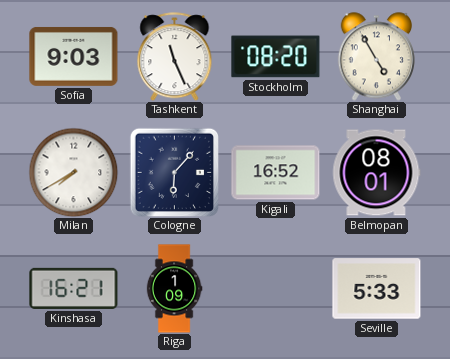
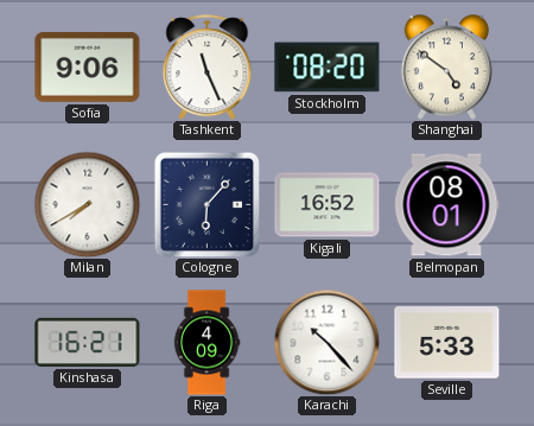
Sofia: 9:03 -> 9:06 (88, 66)
Shanghai: 4:55 -> 4:51 (446, 68)
Riga: 1:09 -> 4:09 (206, 343)
Karachi: none -> 10:23 (326, 342)
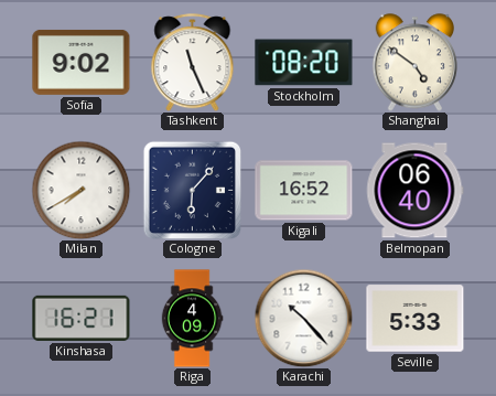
Sofia: 9:06 -> 9:02 (82, 62)
Belmopan: 08:01 -> 06:40 (416, 191)
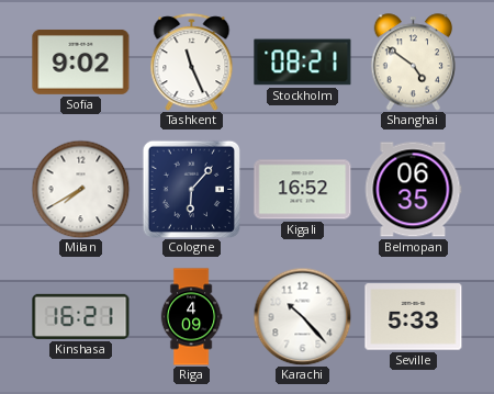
Stockholm: 08:20 -> 08:21 (303, 63)
Belmopan: 06:40 -> 06:35 (414, 190)
